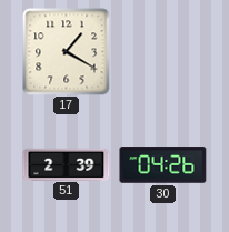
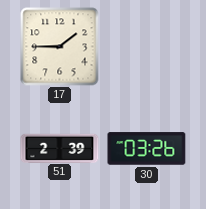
17: 1:20 -> 1:45 (60, 47)
30: 04:26 -> 03:26 (147, 149)
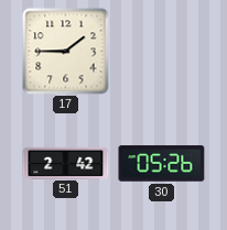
51: 2:39 -> 2:42 (66, 163)
30: 03:26 -> 05:26 (162, 164)
